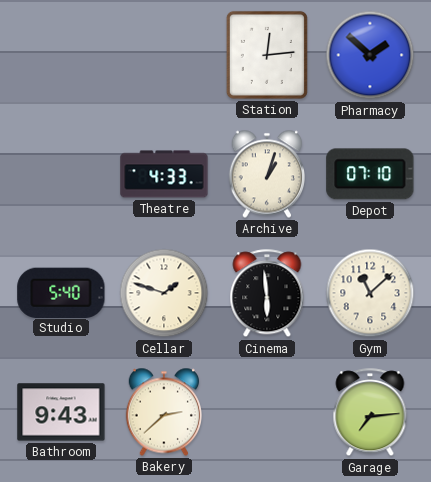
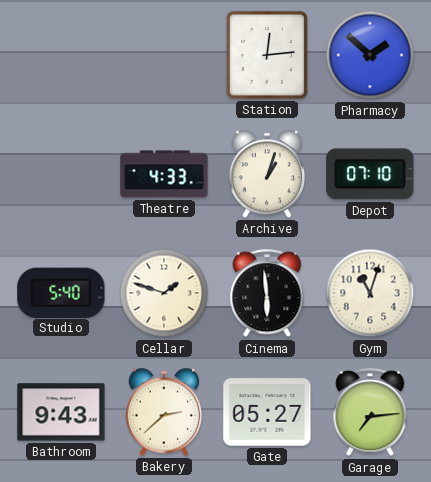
Gym: 11:08 -> 11:03 (370, 293)
Gate: none -> 05:27 (267, 412)
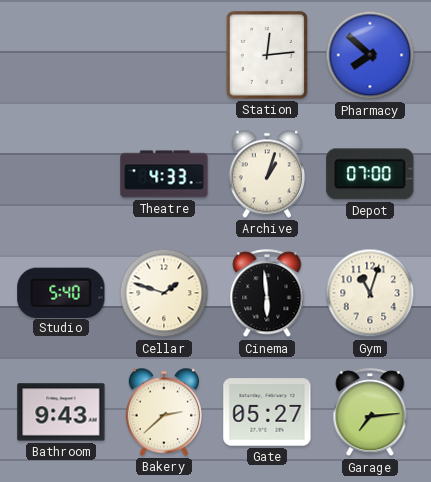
Pharmacy: 1:52 -> 7:52 (370, 55)
Depot: 07:10 -> 07:00 (370, 174)
